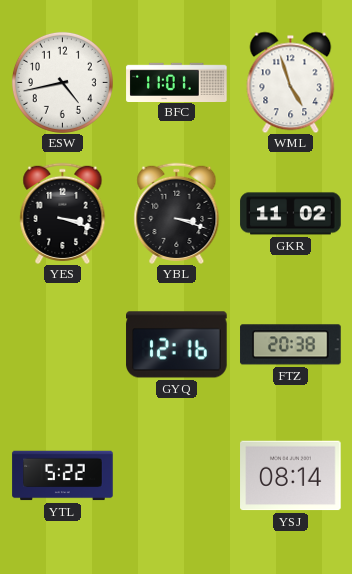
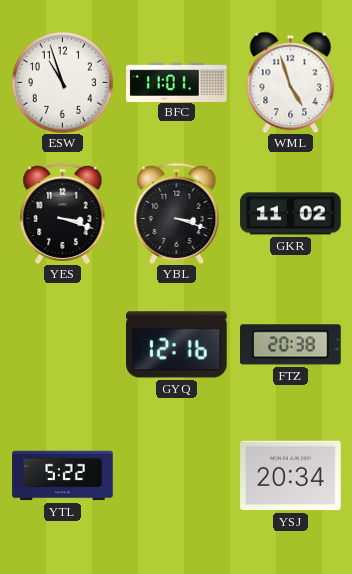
ESW: 4:43 -> 10:57 (62, 82)
YSJ: 08:14 -> 20:34 (291, 476)
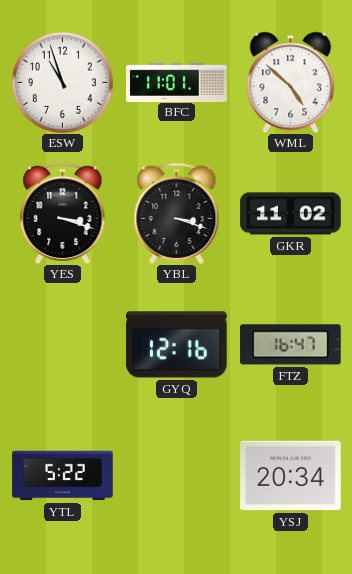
WML: 4:57 -> 4:52 (291, 82)
FTZ: 20:38 -> 16:47 (291, 345)
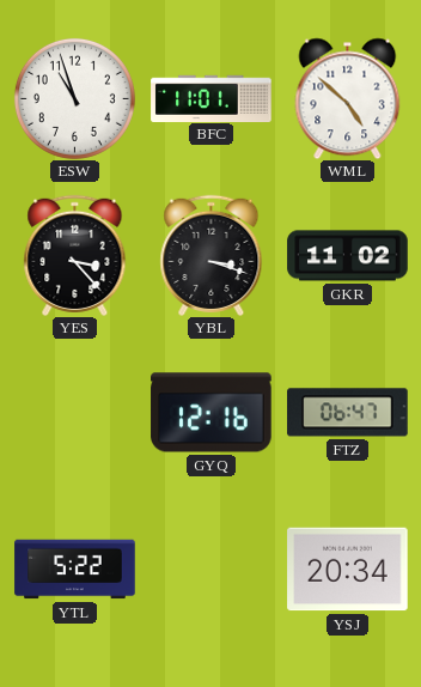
YES: 3:18 -> 3:23 (75, 255)
FTZ: 16:47 -> 06:47 (348, 413)
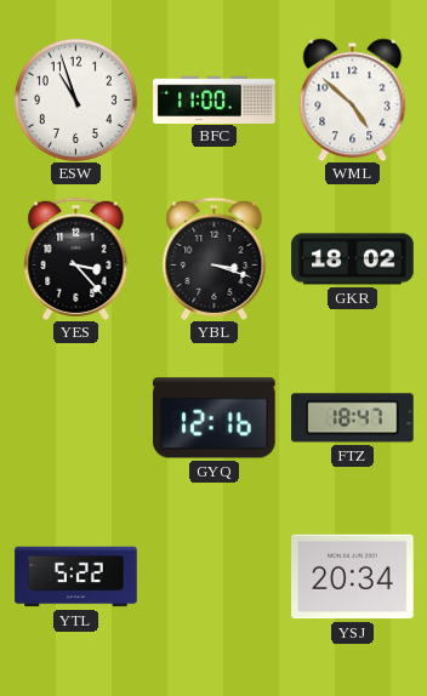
BFC: 11:01 -> 11:00 (215, 99)
GKR: 11:02 -> 18:02 (353, 259)
FTZ: 06:47 -> 18:47 (353, 418)
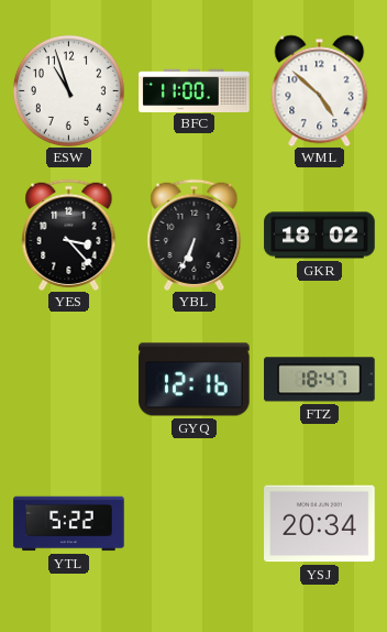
YBL: 3:18 -> 6:34 (195, 235)
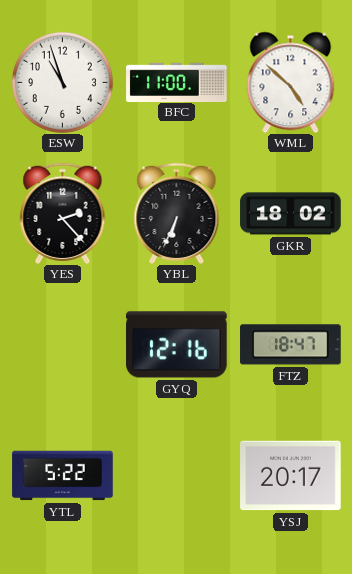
YES: 3:23 -> 2:23 (63, 213)
YSJ: 20:34 -> 20:17 (291, 476)
